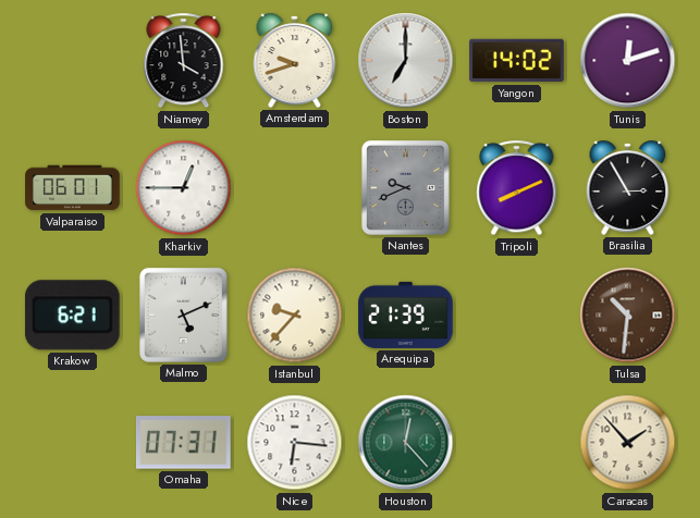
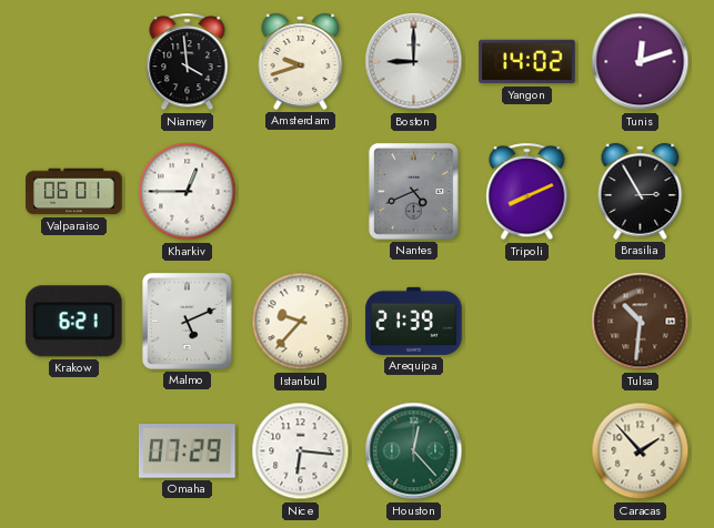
Boston: 7:00 -> 9:00 (414, 62)
Nantes: 9:41 -> 4:41 (413, 191)
Omaha: 07:31 -> 07:29 (188, 451)
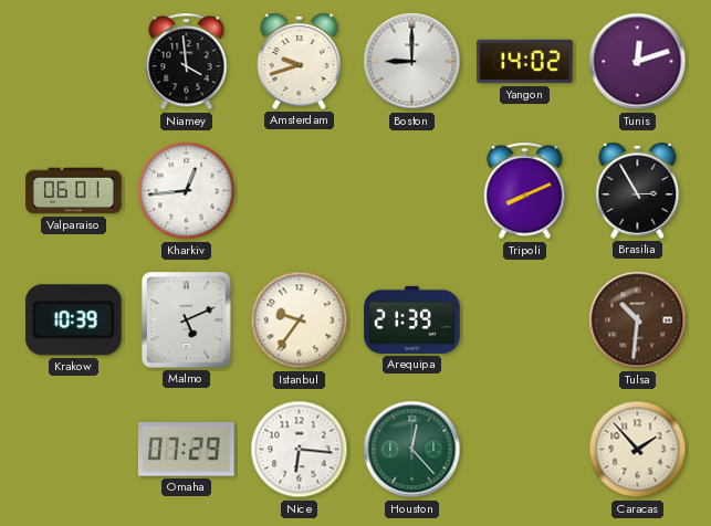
Kharkiv: 12:45 -> 12:44 (187, 191)
Nantes: 4:41 -> none (413, 191)
Krakow: 6:21 -> 10:39 (73, 320)
Istanbul: 9:37 -> 9:36 (300, 320)
